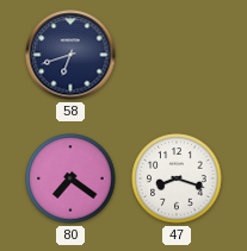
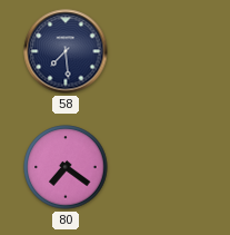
58: 6:42 -> 7:29 (66, 51)
47: 8:18 -> none (177, 178)
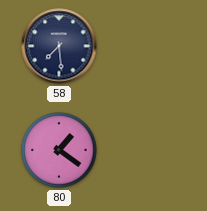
80: 7:21 -> 1:21 (59, 150)
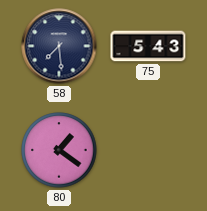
75: none -> 5:43 (148, 46)
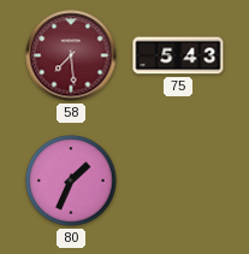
58 dial: navy -> burgundy (71, 55)
80: 1:21 -> 1:34 (71, 181)
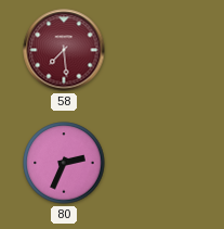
75: 5:43 -> none (178, 55)
80: 1:34 -> 2:34 (64, 163)
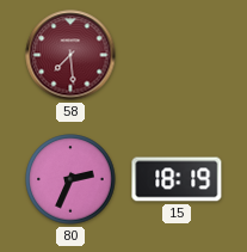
15: none -> 18:19 (177, 179)
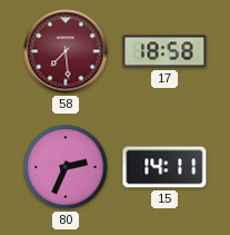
17: none -> 18:58 (164, 51)
15: 18:19 -> 14:11 (164, 167)
